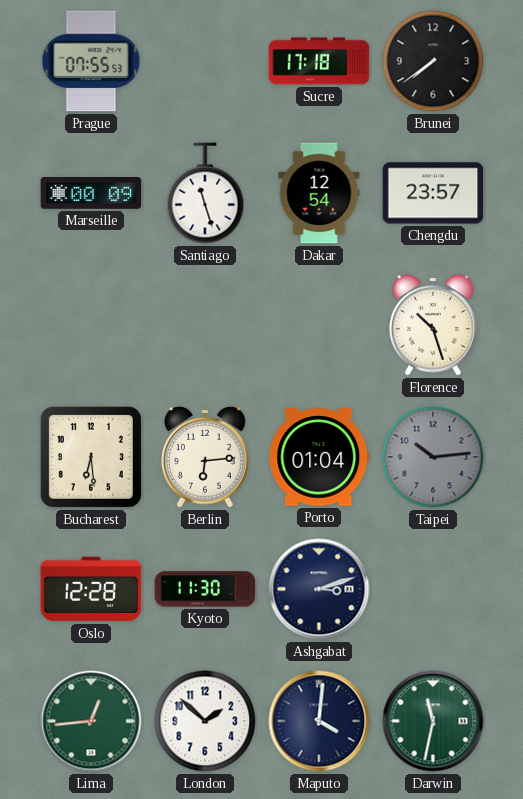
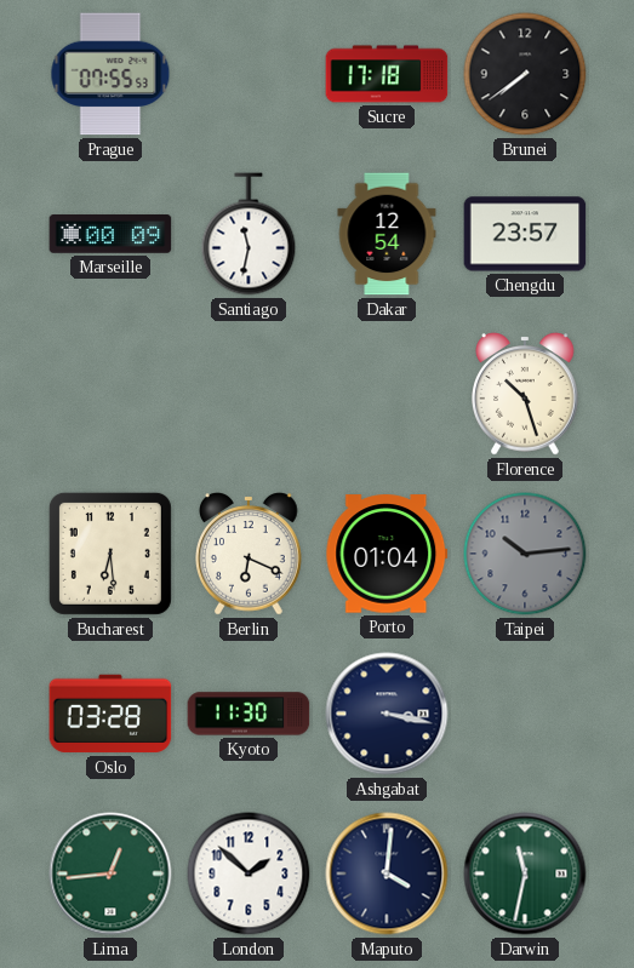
Santiago: 11:27 -> 11:32 (249, 234)
Berlin: 6:14 -> 6:19 (250, 554)
Oslo: 12:28 -> 03:28 (110, 714)
Ashgabat: 3:12 -> 3:17 (387, 714)
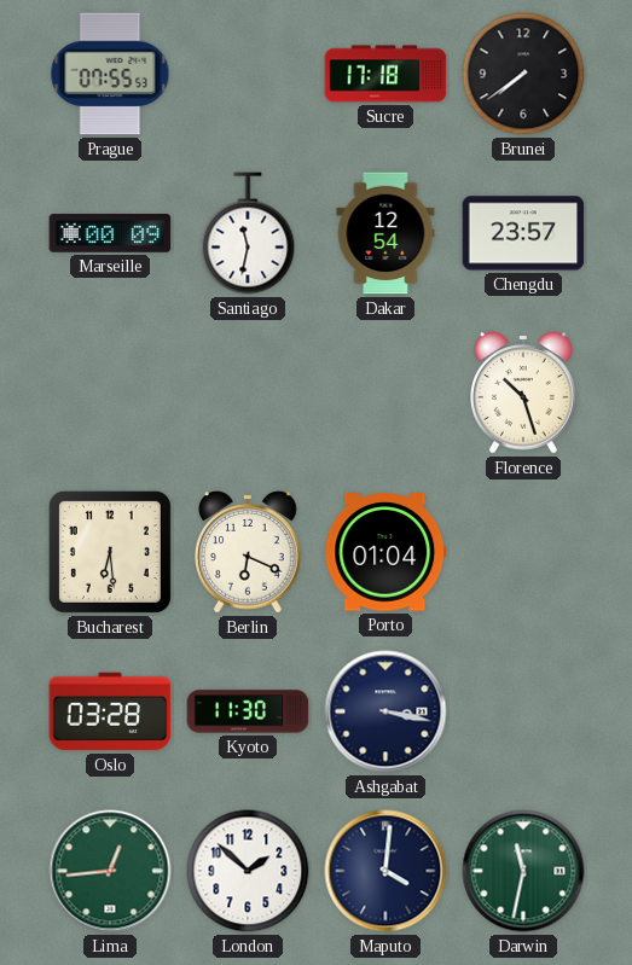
Taipei: 10:14 -> none (525, 554)
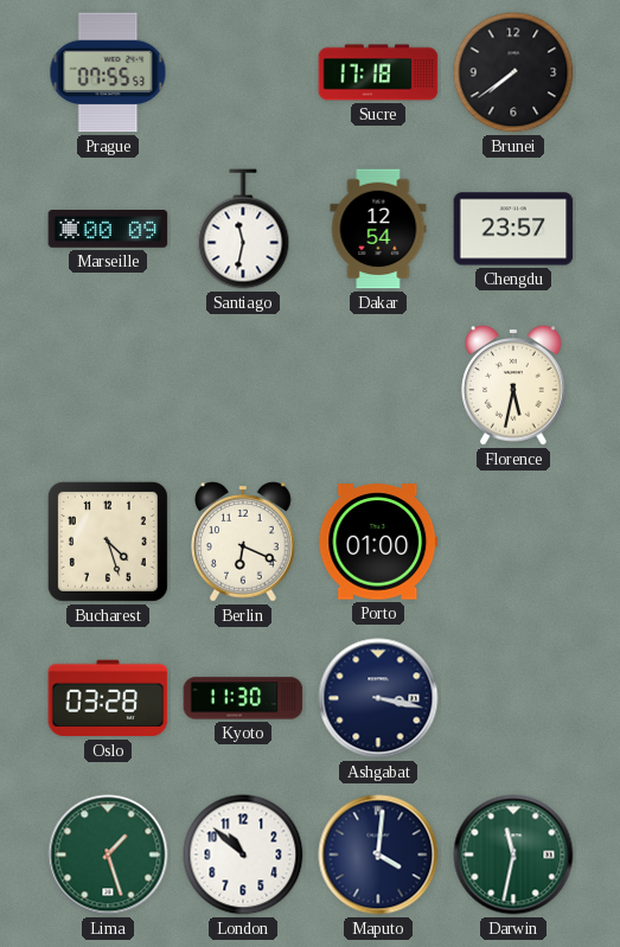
Florence: 10:27 -> 5:32 (514, 385)
Bucharest: 6:29 -> 4:27 (108, 542)
Porto: 01:04 -> 01:00 (378, 542)
Lima: 12:44 -> 1:27 (108, 855)
London: 1:52 -> 10:52 (243, 855)
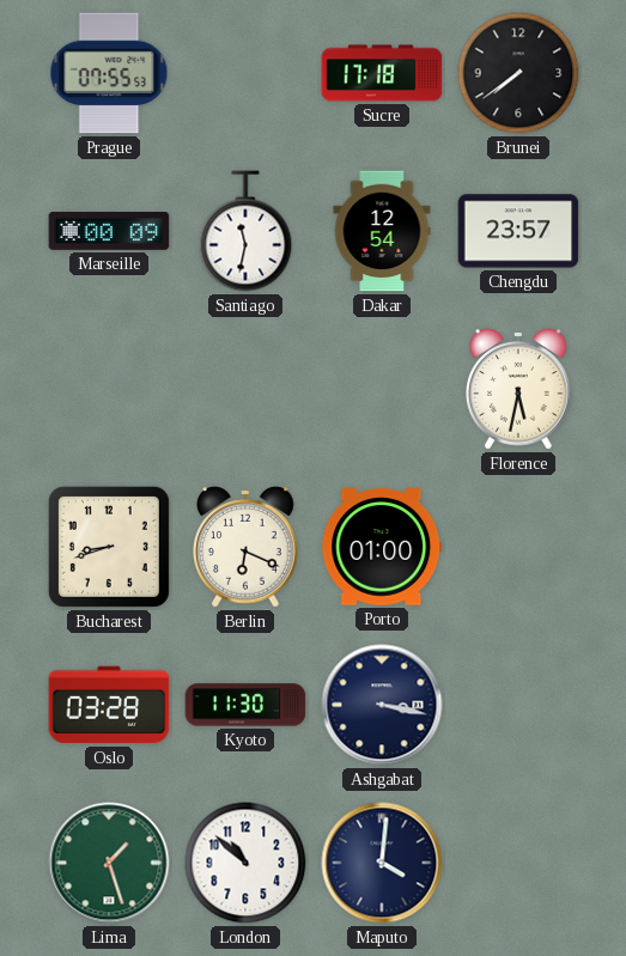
Bucharest: 4:27 -> 8:42 (109, 547)
Darwin: 11:32 -> none (513, 855)
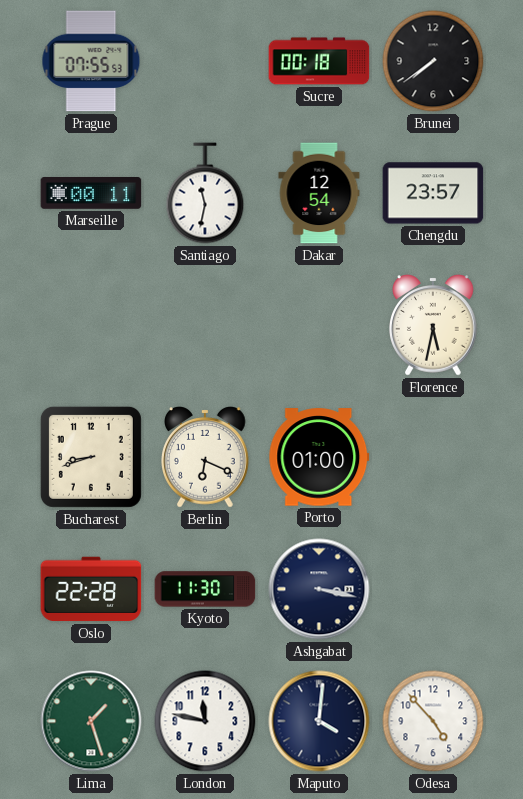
Sucre: 17:18 -> 00:18 (319, 61)
Marseille: 00:09 -> 00:11 (91, 194)
Oslo: 03:28 -> 22:28 (91, 589)
London: 10:52 -> 11:47 (205, 721)
Odesa: none -> 4:53 (433, 721)
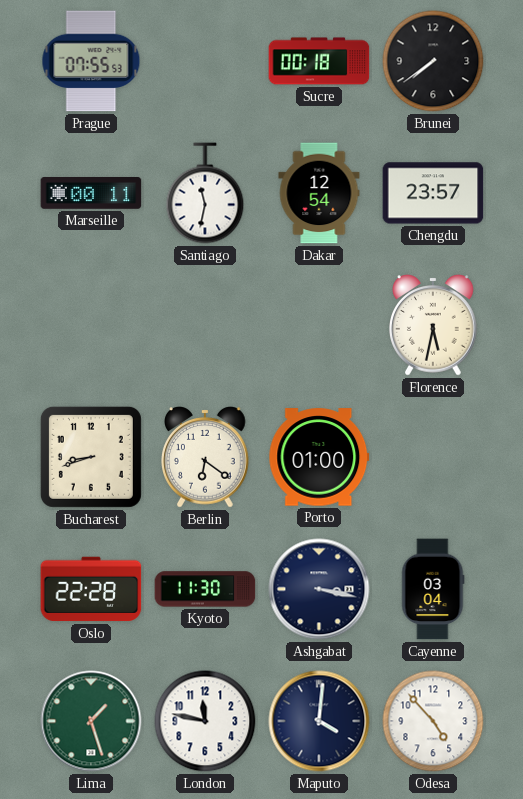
Berlin: 6:19 -> 6:21 (206, 457)
Cayenne: none -> 03:04 (433, 589)
